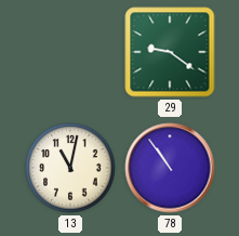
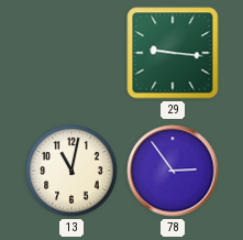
29: 9:21 -> 9:16 (173, 53)
78: 10:54 -> 2:54 (173, 171)
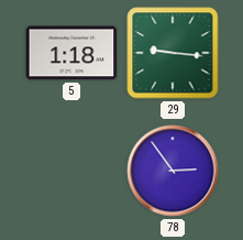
5: none -> 1:18 (71, 53)
13: 11:02 -> none (71, 171)
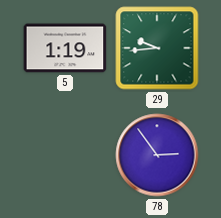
5: 1:18 -> 1:19 (65, 48)
29: 9:16 -> 9:44 (157, 48)
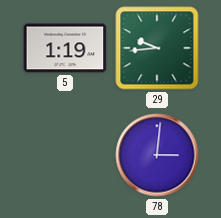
78: 2:54 -> 3:01 (157, 155)
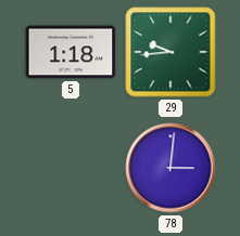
5: 1:19 -> 1:18 (71, 52)
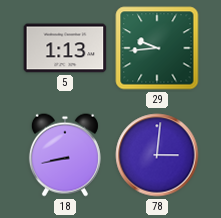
5: 1:18 -> 1:13 (65, 48)
18: none -> 8:43 (65, 155)
